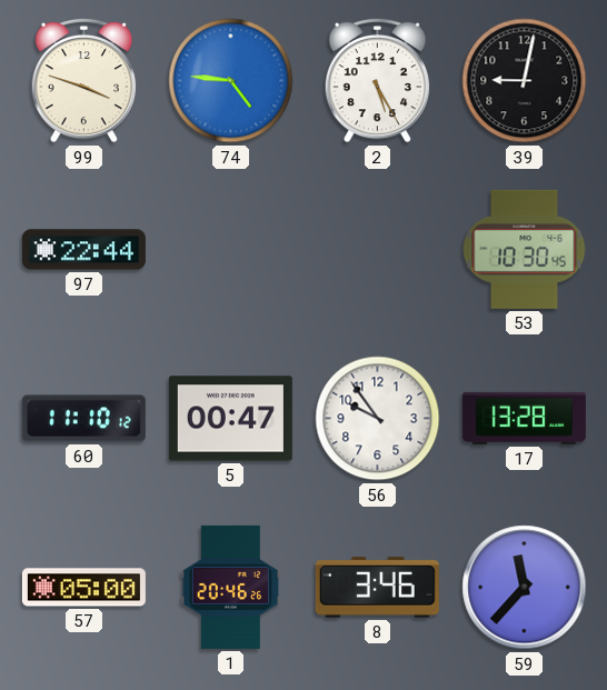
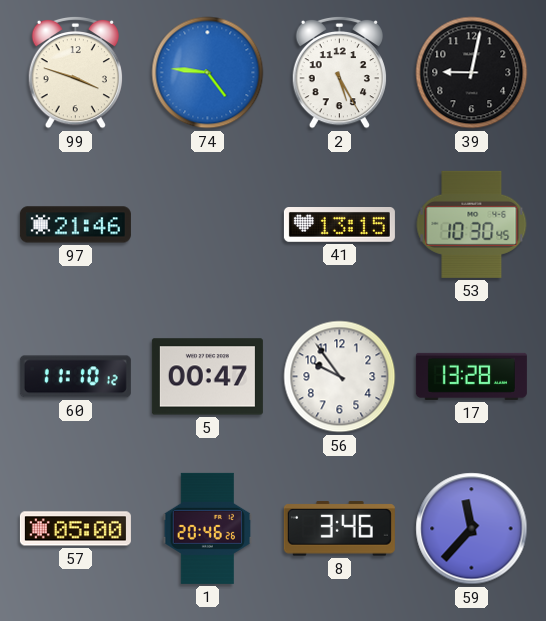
97: 22:44 -> 21:46 (75, 225)
41: none -> 13:15 (339, 225)
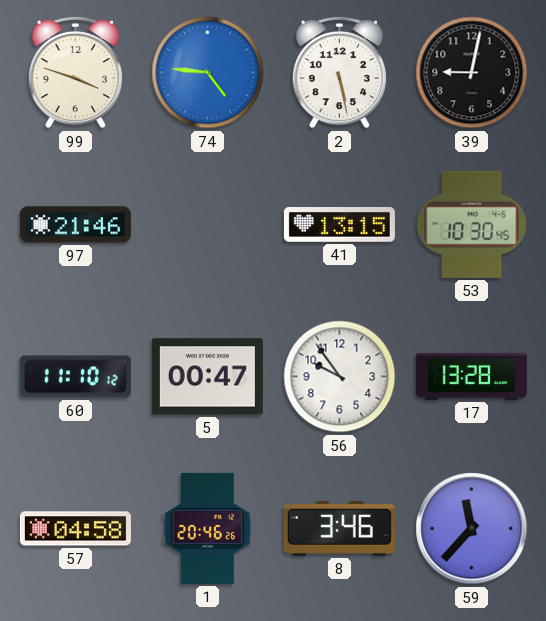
2: 5:25 -> 5:28 (339, 72)
57: 05:00 -> 04:58 (75, 529)
